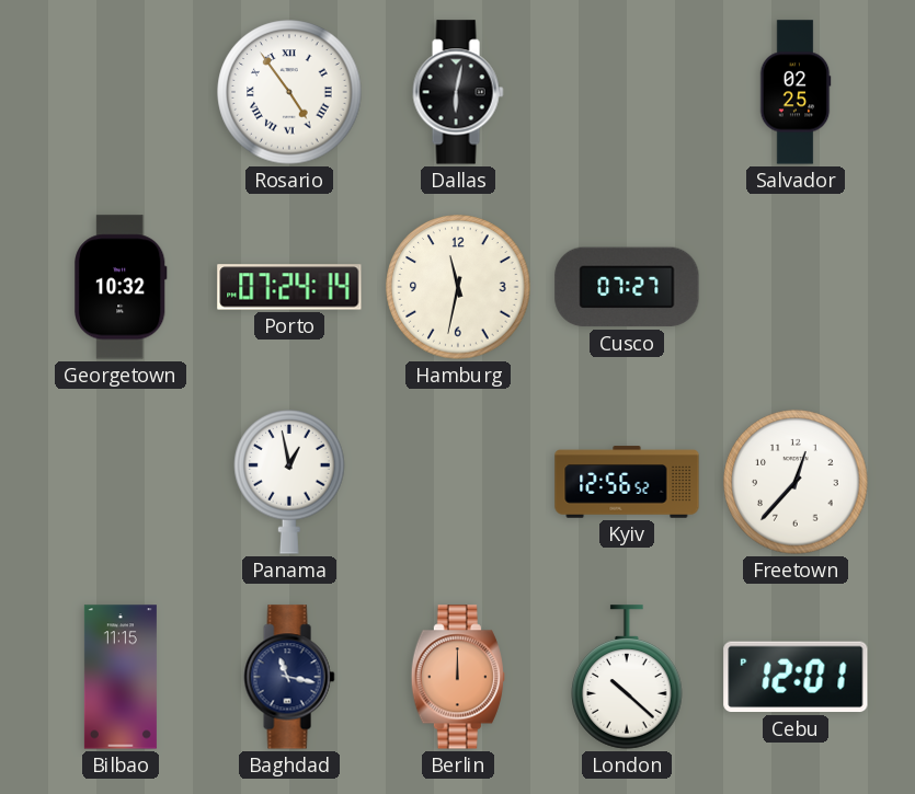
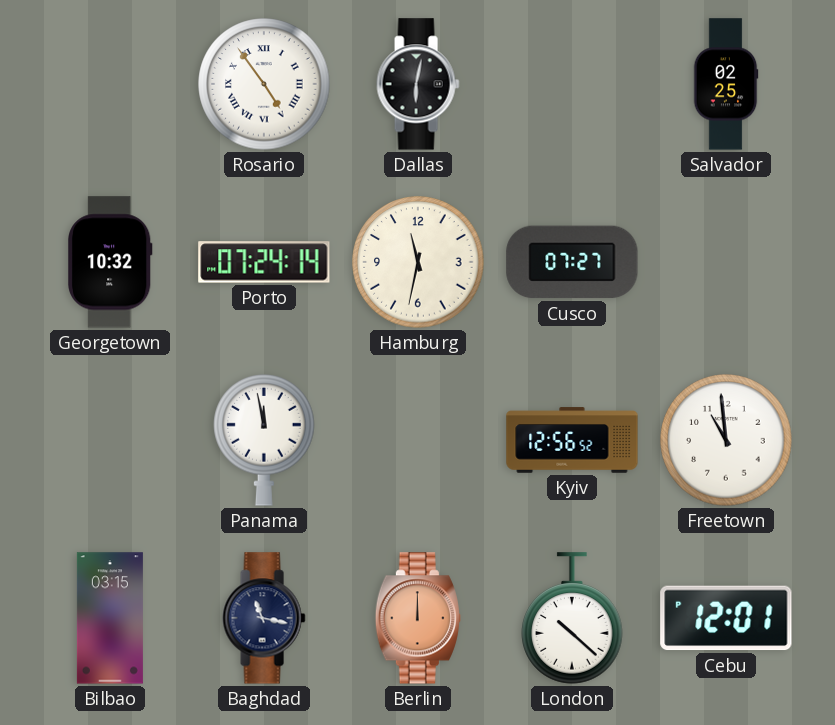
Panama: 12:58 -> 11:58 (264, 441)
Freetown: 12:37 -> 10:59 (726, 440)
Bilbao: 11:15 -> 03:15 (110, 618)
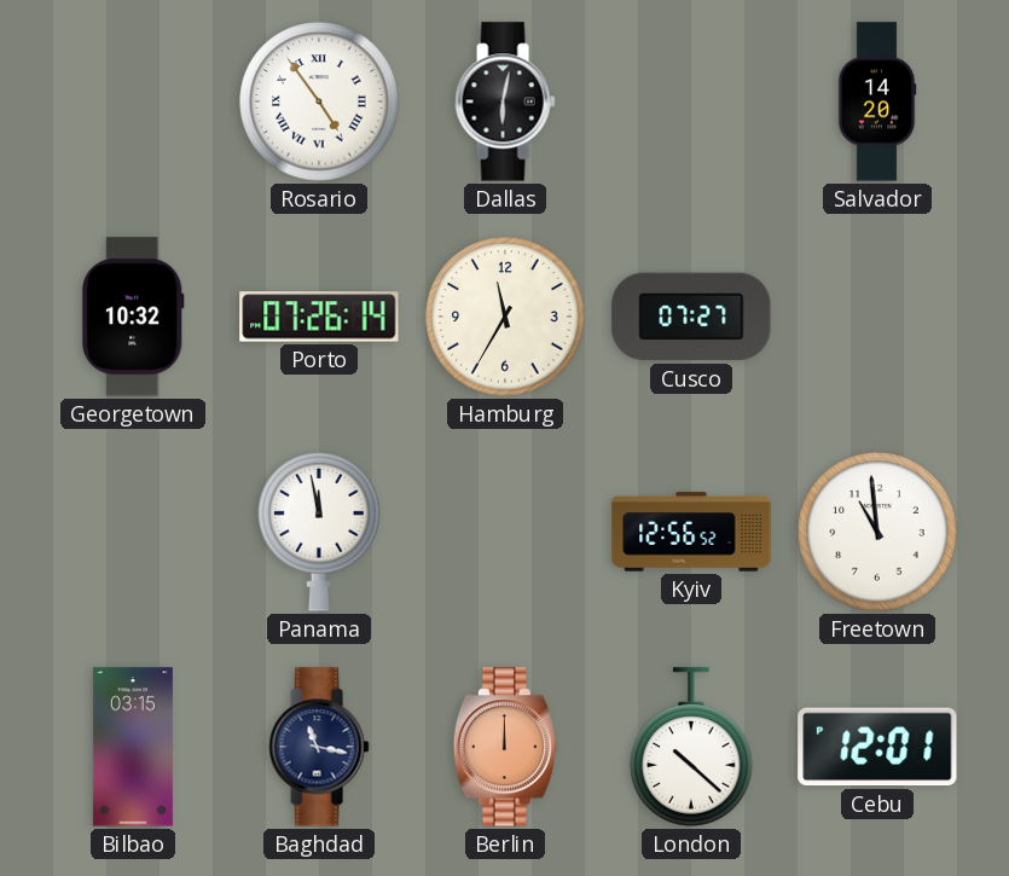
Salvador: 02:25 -> 14:20 (877, 101)
Porto: 07:24 -> 07:26 (319, 317)
Hamburg: 11:32 -> 11:35 (505, 317)
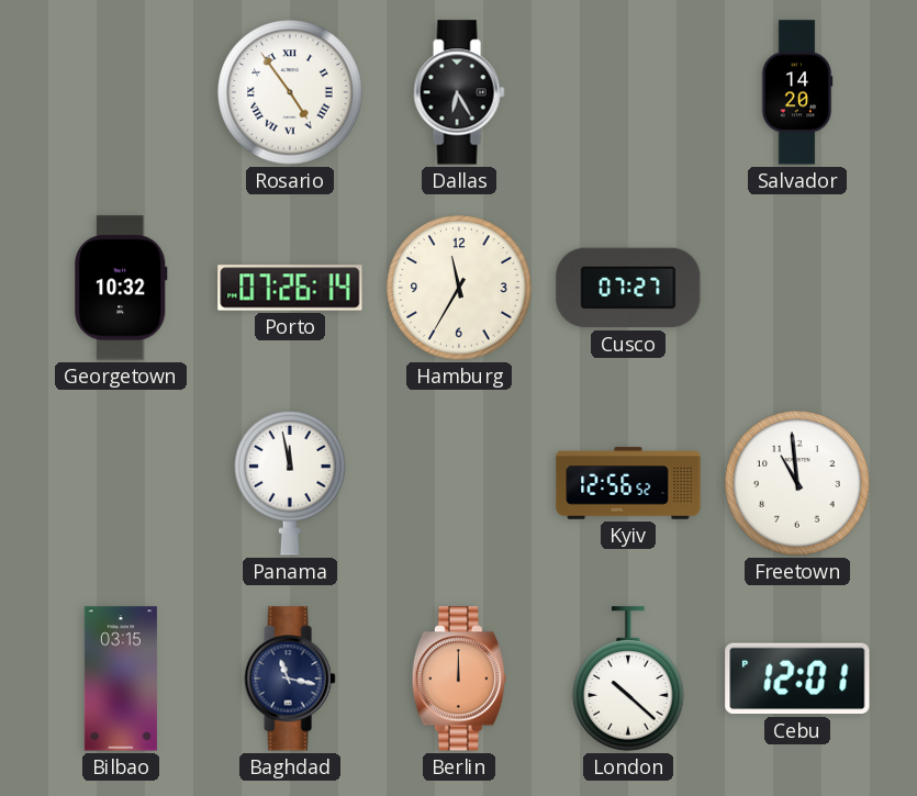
Dallas: 6:02 -> 6:25 (459, 92)
